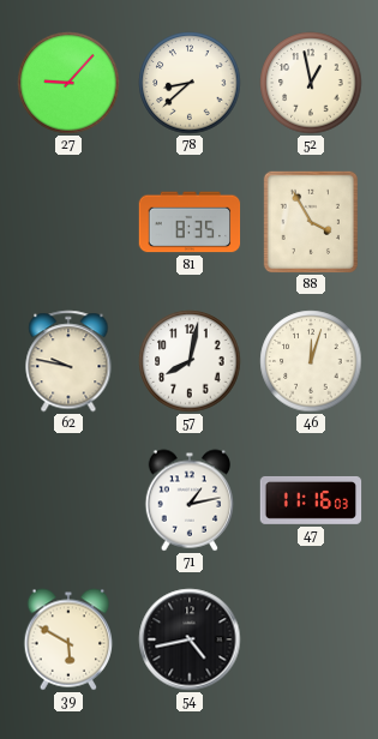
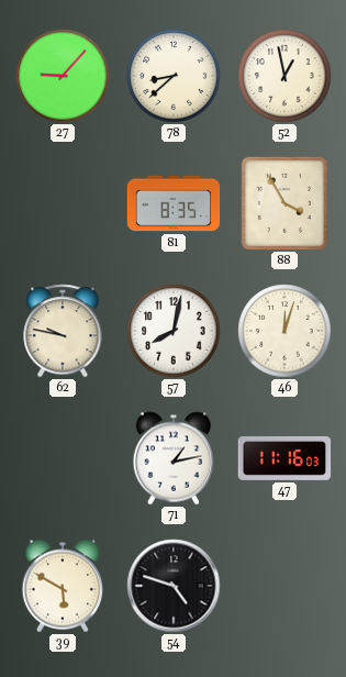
54: 4:43 -> 4:48 (174, 586)
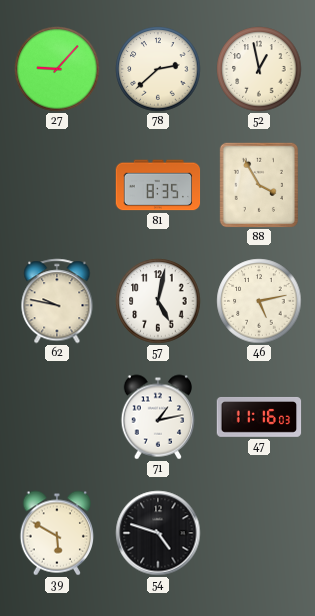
78: 8:38 -> 2:38 (158, 69)
57: 8:02 -> 5:02 (158, 301)
46: 12:03 -> 5:13 (259, 301)
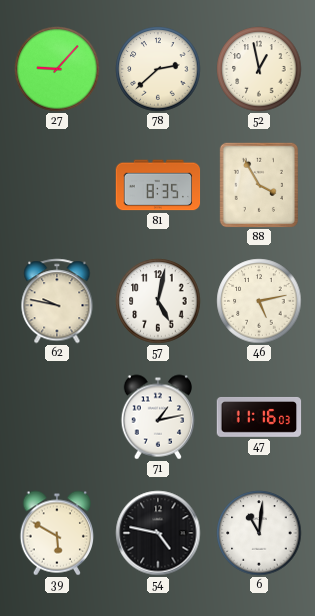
54: 4:48 -> 4:47 (158, 533)
6: none -> 11:01 (259, 533)
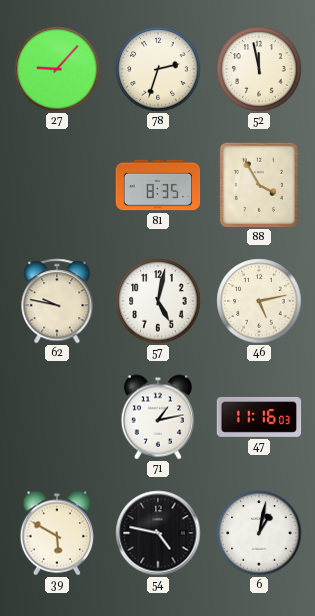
78: 2:38 -> 2:33 (158, 69)
52: 12:58 -> 11:58 (259, 69)
6: 11:01 -> 1:02 (259, 533)
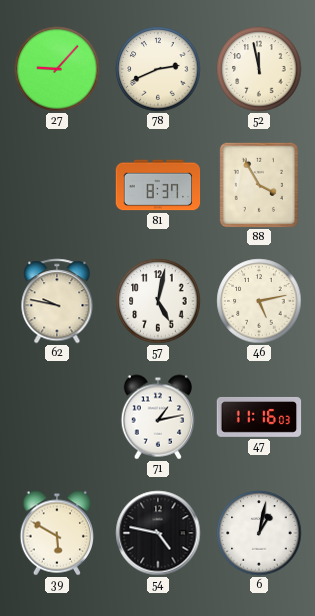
78: 2:33 -> 2:41 (158, 69)
81: 8:35 -> 8:37 (158, 185)
